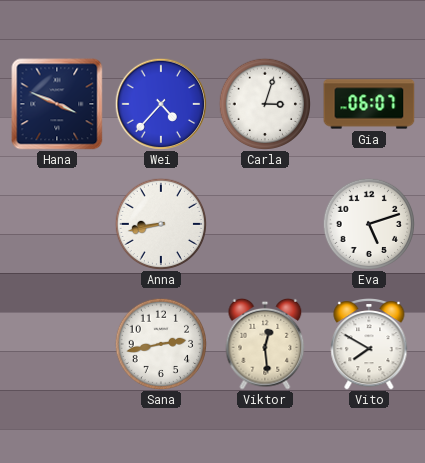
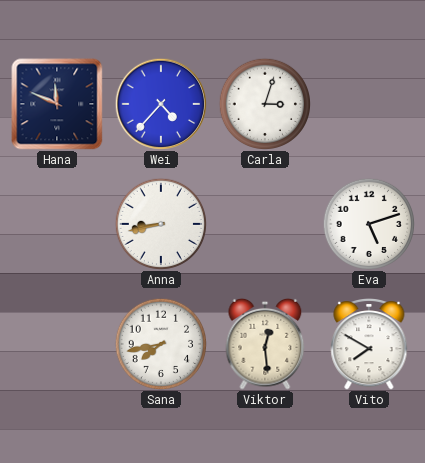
Hana: 3:49 -> 11:49 (57, 104)
Gia: 06:07 -> none (369, 104)
Sana: 2:43 -> 7:43 (160, 343)
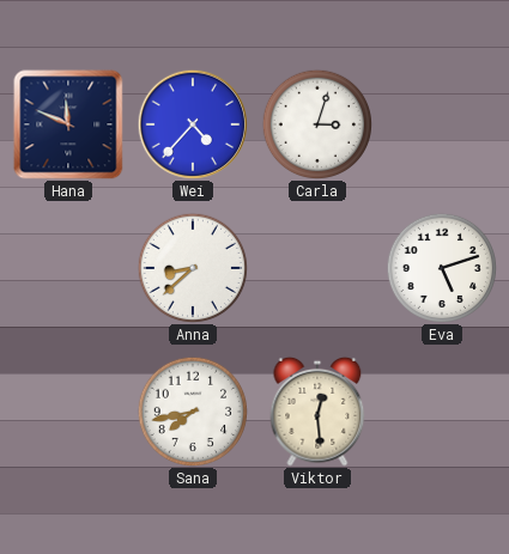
Anna: 8:43 -> 8:38 (192, 267)
Vito: 7:50 -> none (369, 345)
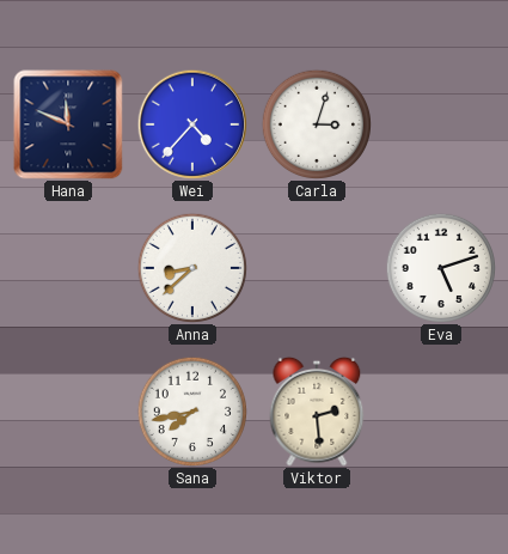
Viktor: 12:29 -> 2:29 (317, 412)
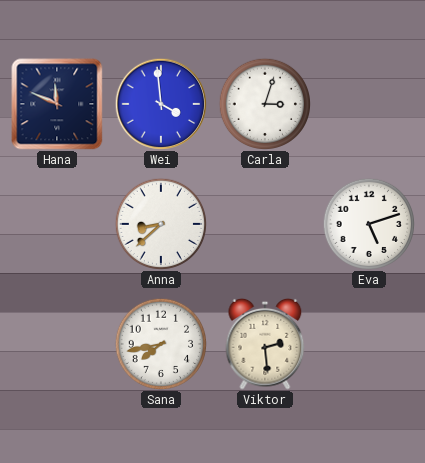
Wei: 4:37 -> 3:59 (161, 104)
